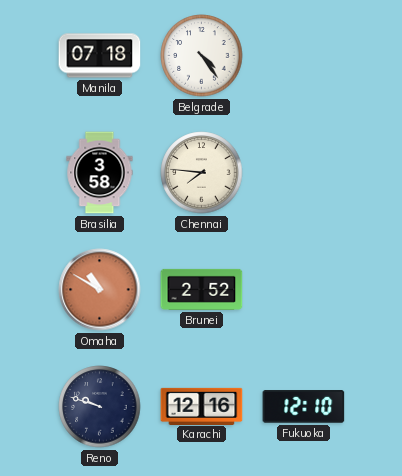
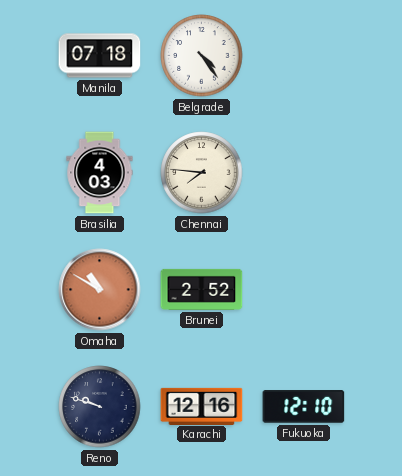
Brasilia: 3:58 -> 4:03 (100, 173)
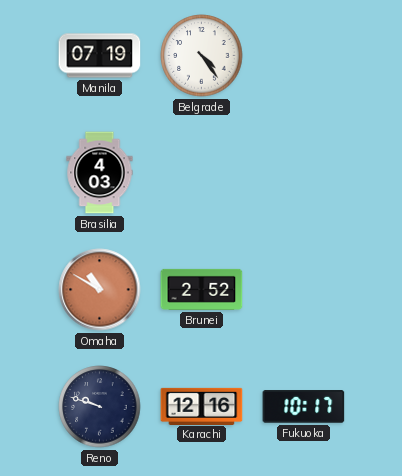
Manila: 07:18 -> 07:19 (100, 56)
Chennai: 7:46 -> none (202, 173)
Fukuoka: 12:10 -> 10:17 (304, 407)
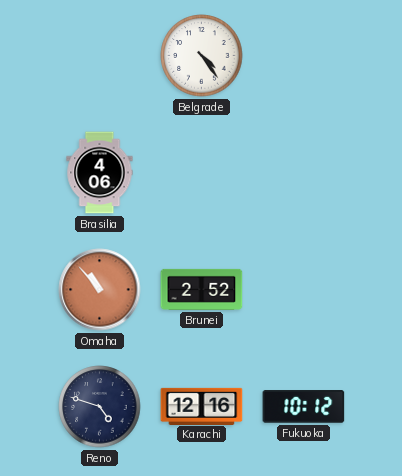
Manila: 07:19 -> none (100, 56)
Brasilia: 4:03 -> 4:06 (100, 173)
Omaha: 10:50 -> 10:53 (100, 290)
Reno: 9:48 -> 4:48 (100, 407)
Fukuoka: 10:17 -> 10:12 (304, 407)
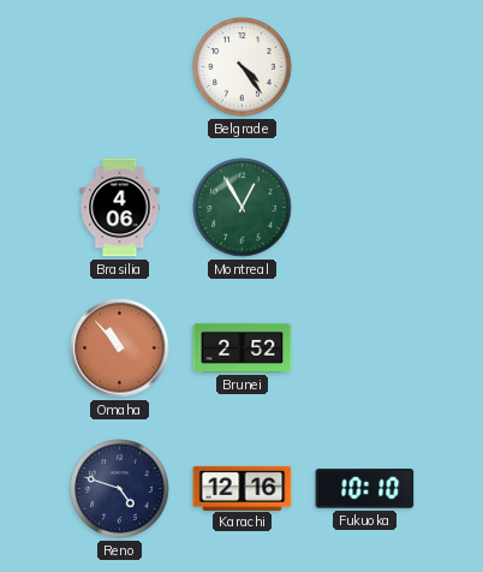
Montreal: none -> 12:55 (243, 208)
Fukuoka: 10:12 -> 10:10 (365, 489)
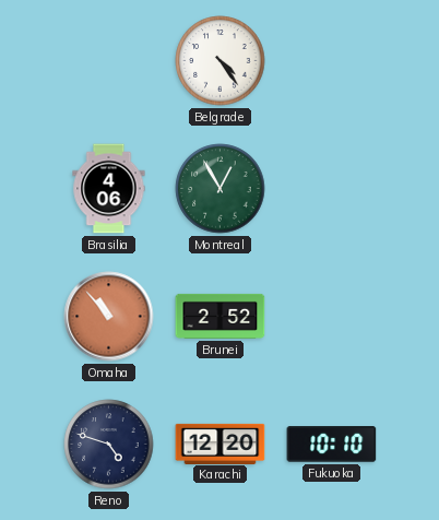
Karachi: 12:16 -> 12:20 (221, 444)
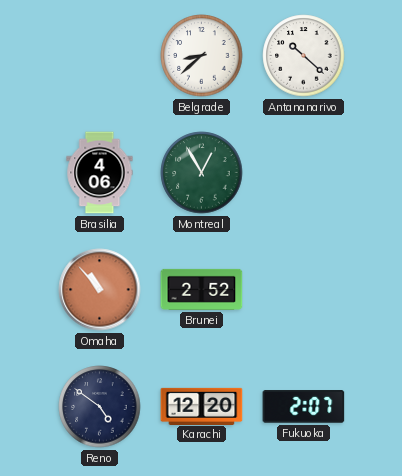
Belgrade: 4:24 -> 8:38 (202, 56)
Antananarivo: none -> 10:22 (304, 56)
Reno: 4:48 -> 4:51 (100, 407)
Fukuoka: 10:10 -> 2:07 (304, 407)
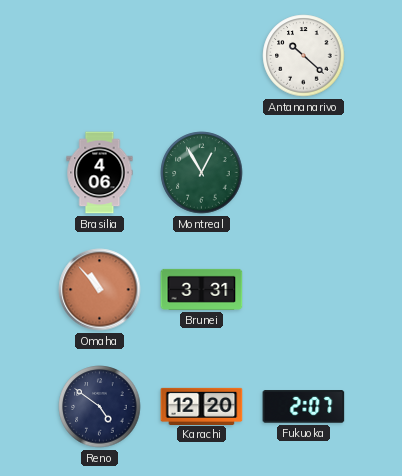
Belgrade: 8:38 -> none (202, 56)
Brunei: 2:52 -> 3:31 (202, 289)
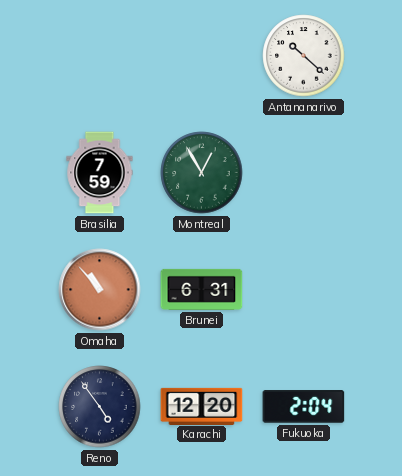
Brasilia: 4:06 -> 7:59 (100, 173)
Brunei: 3:31 -> 6:31 (202, 289)
Reno: 4:51 -> 4:54 (100, 407)
Fukuoka: 2:07 -> 2:04 (304, 407)
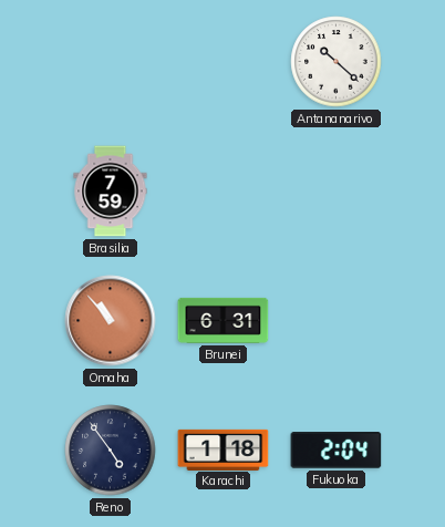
Montreal: 12:55 -> none (202, 173)
Karachi: 12:20 -> 1:18 (224, 449)
